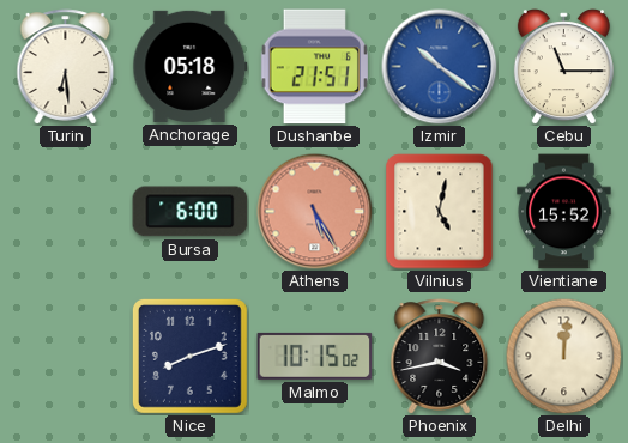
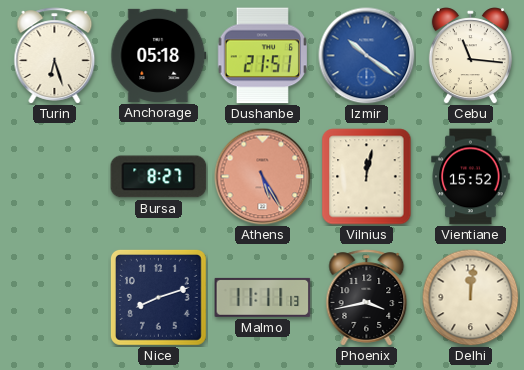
Turin: 6:29 -> 6:27 (55, 56)
Cebu: 11:15 -> 11:16 (470, 56)
Bursa: 6:00 -> 8:27 (159, 177)
Vilnius: 5:02 -> 12:02 (367, 177)
Malmo: 10:15 -> 11:11 (263, 297)
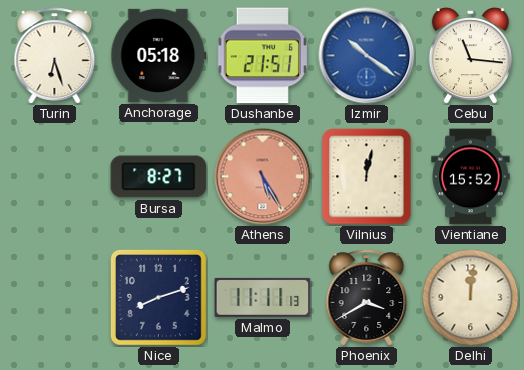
Phoenix: 3:43 -> 3:40 (367, 298)
